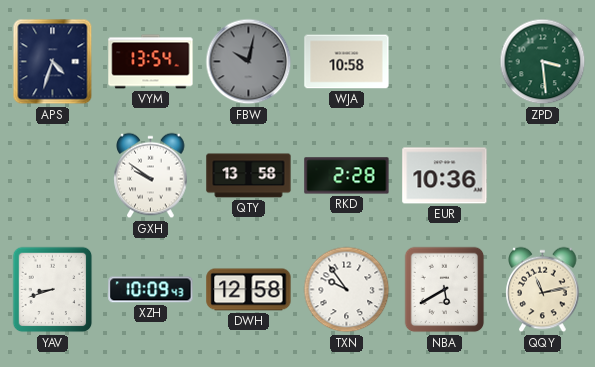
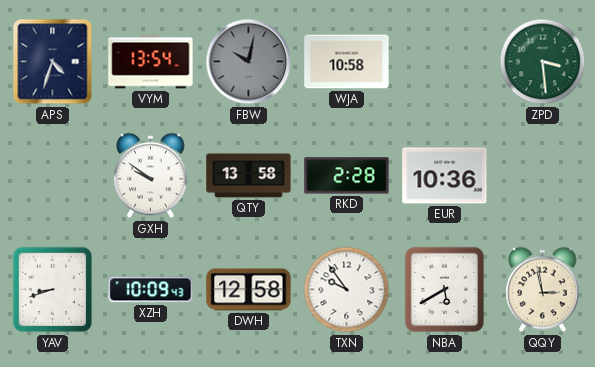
QQY: 11:13 -> 2:58 (543, 290)
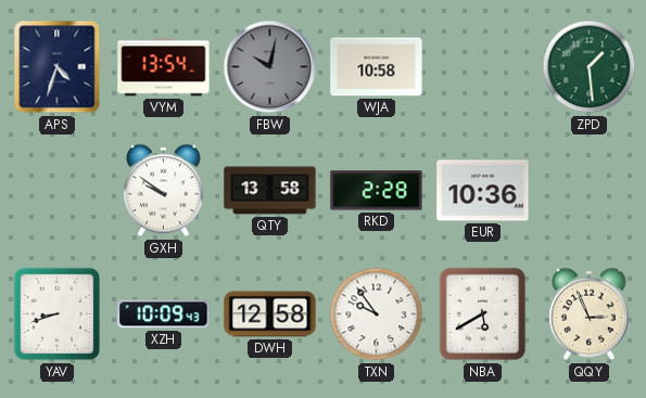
ZPD: 3:29 -> 1:29 (590, 67)
QQY: 2:58 -> 2:56 (590, 314)
